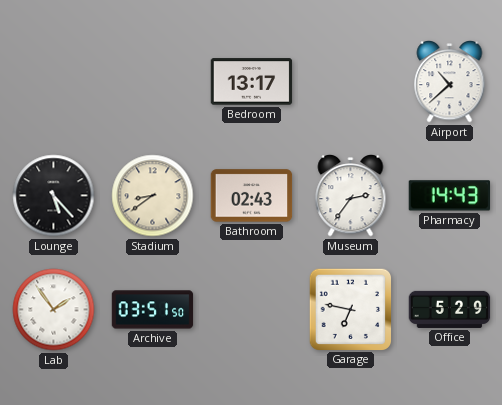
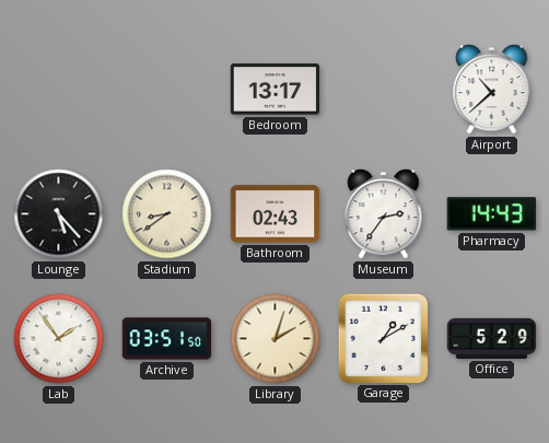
Library: none -> 2:03 (276, 339)
Garage: 6:47 -> 1:10 (383, 338)
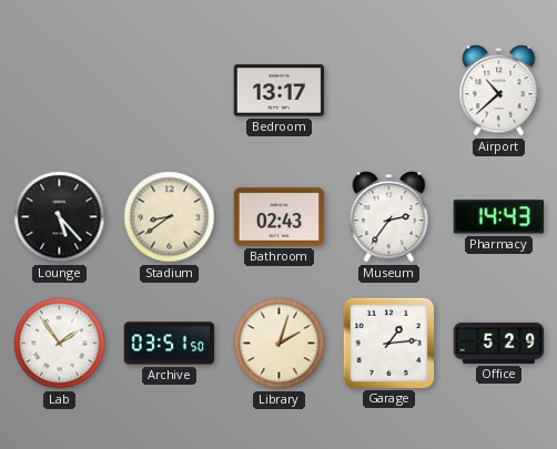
Garage: 1:10 -> 1:14 (388, 343)
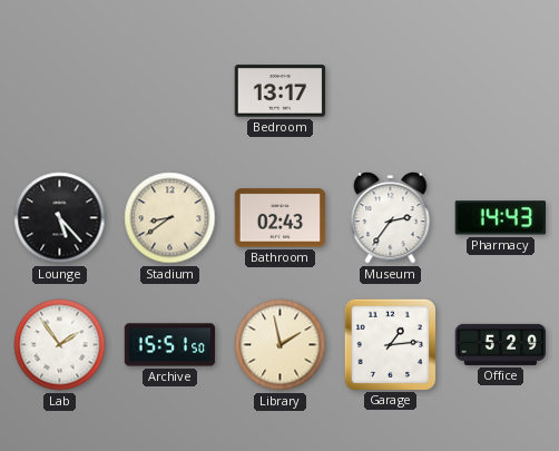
Airport: 10:38 -> none (499, 91)
Archive: 03:51 -> 15:51 (170, 345)
Library: 2:03 -> 1:58 (281, 345)
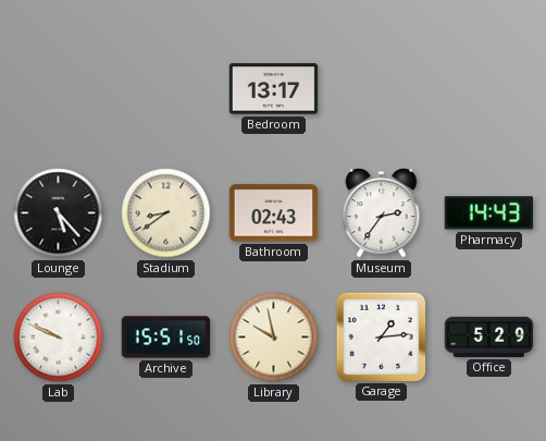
Lab: 1:54 -> 9:49 (59, 338)
Library: 1:58 -> 9:58 (274, 338)
